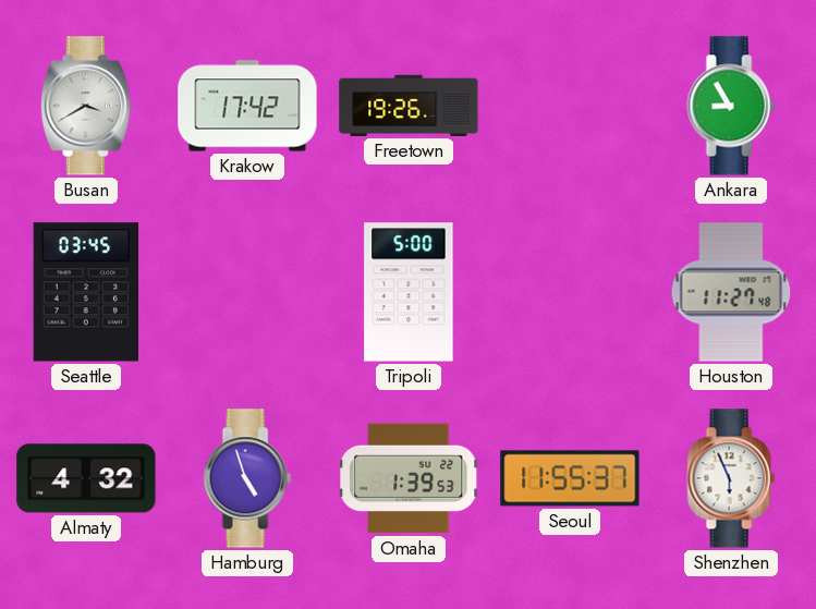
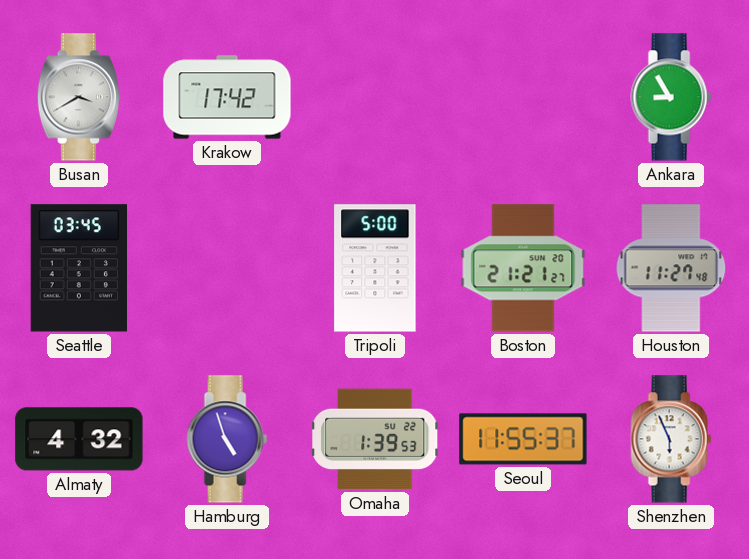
Freetown: 19:26 -> none (409, 106)
Boston: none -> 21:21 (523, 268)
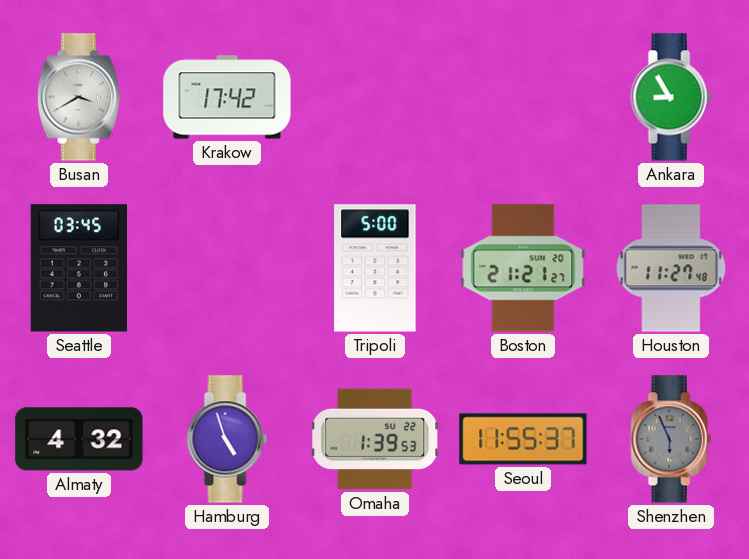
Shenzhen dial: white -> grey (671, 439)
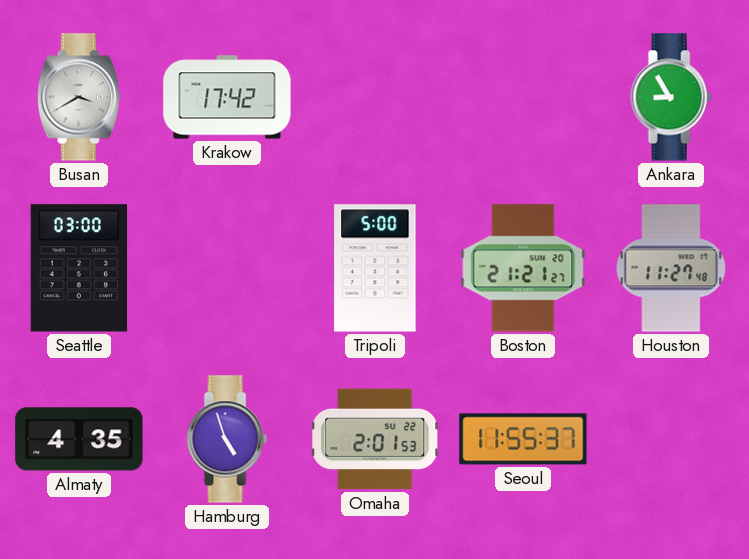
Seattle: 03:45 -> 03:00 (78, 268)
Almaty: 4:32 -> 4:35 (79, 439)
Omaha: 1:39 -> 2:01 (376, 439)
Shenzhen: 5:56 -> none (671, 439)
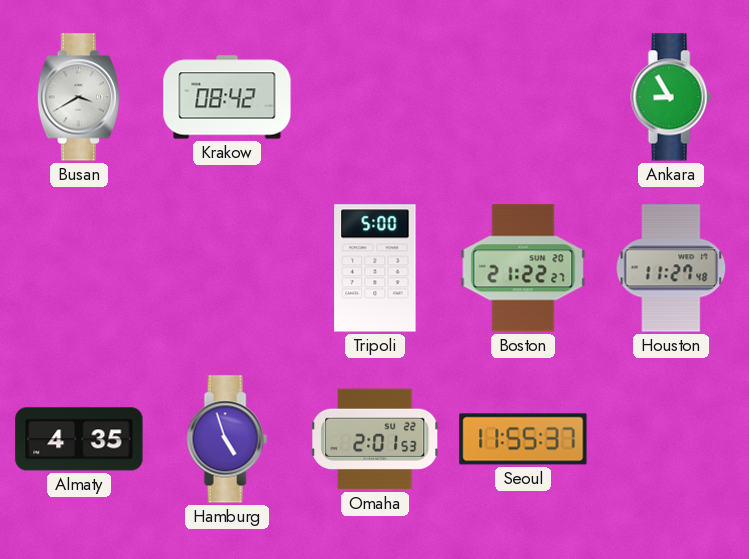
Krakow: 17:42 -> 08:42 (227, 97)
Seattle: 03:00 -> none (78, 268)
Boston: 21:21 -> 21:22 (523, 268)
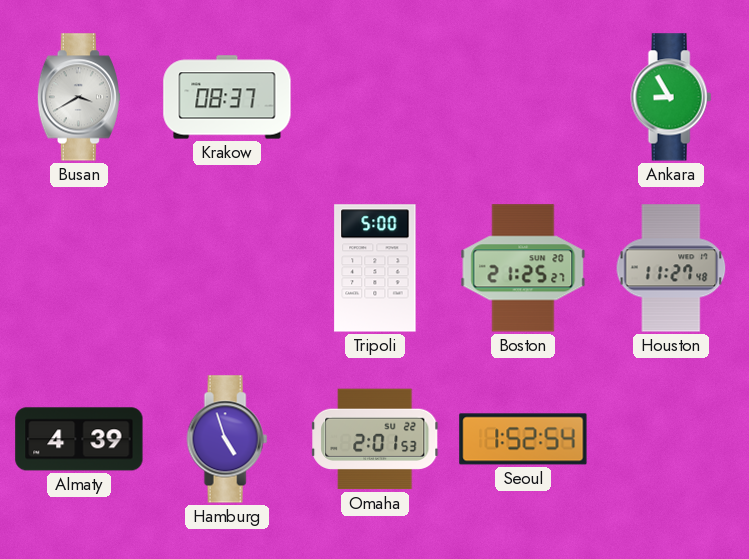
Krakow: 08:42 -> 08:37 (227, 97)
Boston: 21:22 -> 21:25 (523, 268)
Almaty: 4:35 -> 4:39 (79, 439)
Seoul: 11:55 -> 1:52 (523, 439)
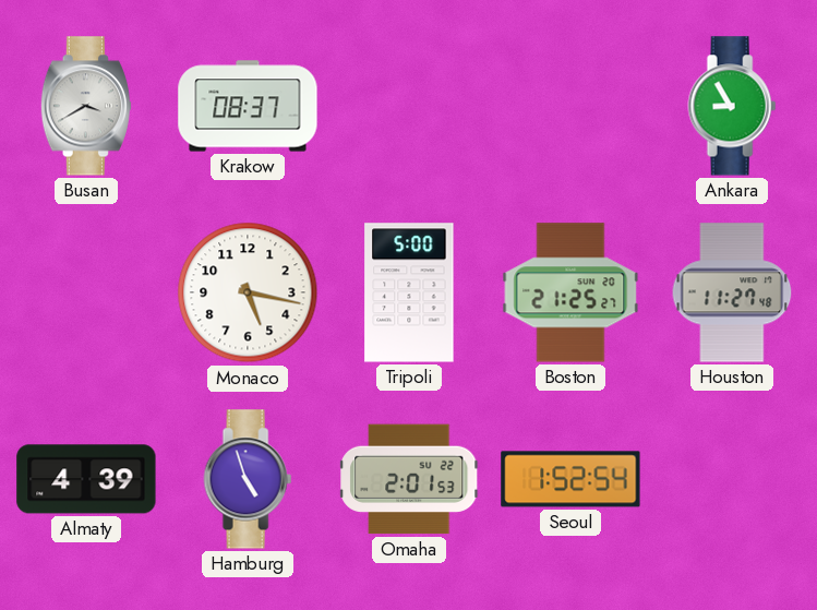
Monaco: none -> 5:17 (248, 292)
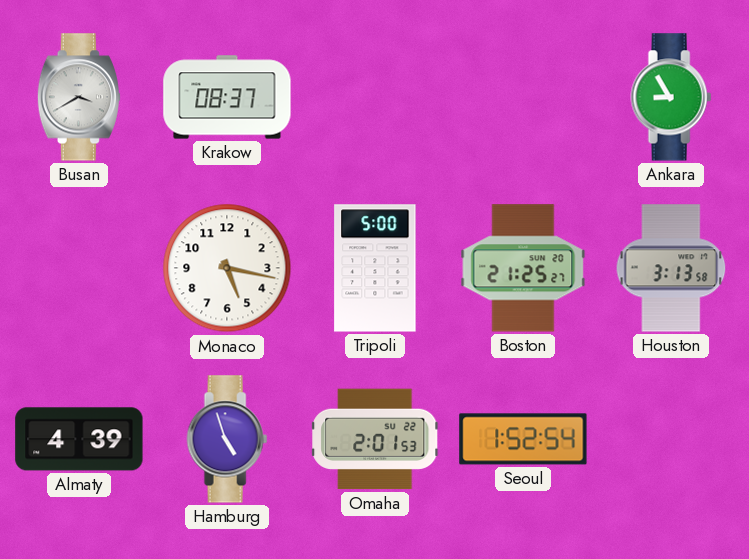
Houston: 11:27 -> 3:13 (671, 268)
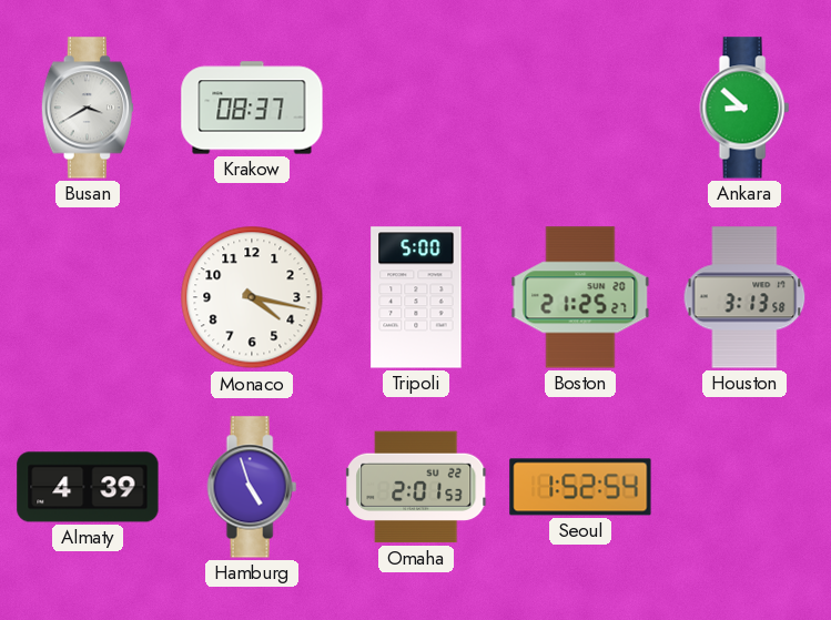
Ankara: 8:55 -> 8:52 (744, 108)
Monaco: 5:17 -> 4:17 (252, 297)
